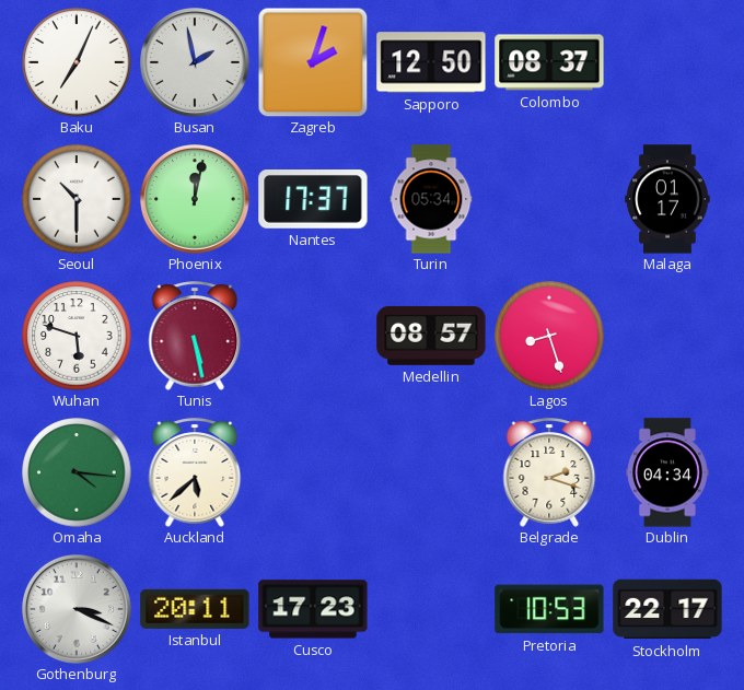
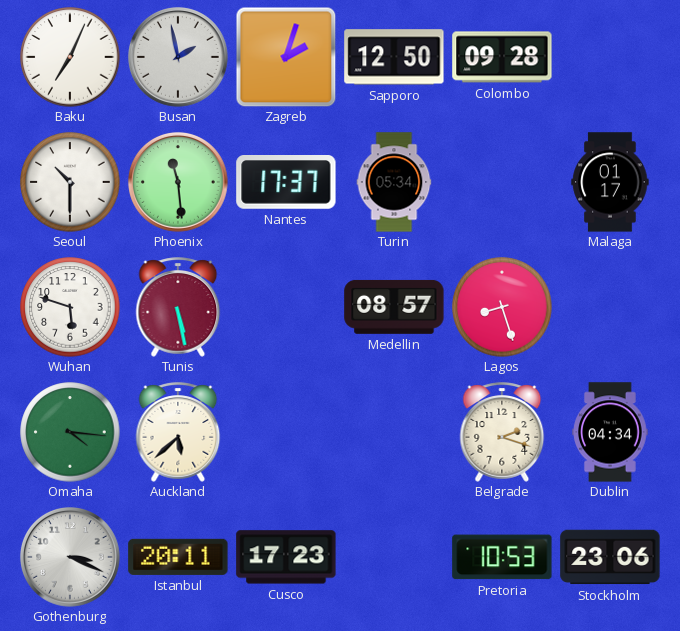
Colombo: 08:37 -> 09:28 (502, 57)
Phoenix: 12:02 -> 11:29 (178, 182)
Stockholm: 22:17 -> 23:06 (610, 557)
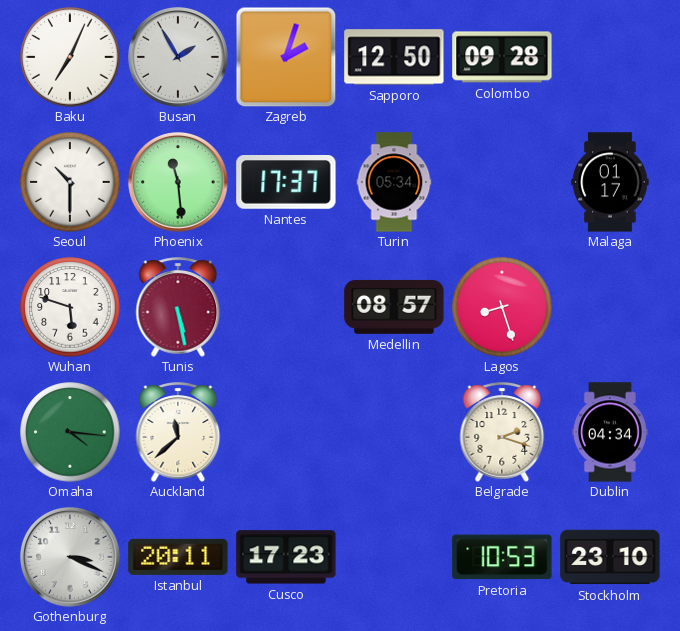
Busan: 1:58 -> 1:55 (178, 57)
Auckland: 5:38 -> 11:38 (178, 432)
Stockholm: 23:06 -> 23:10 (610, 557)
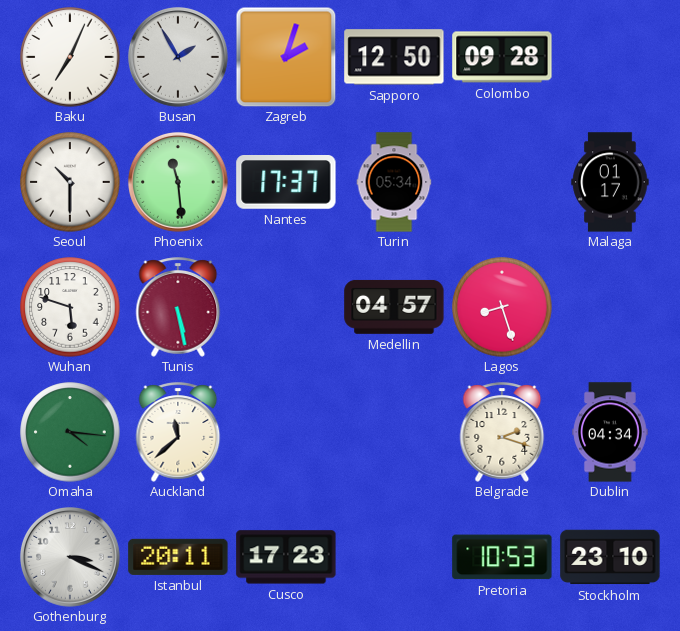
Medellin: 08:57 -> 04:57 (394, 307)
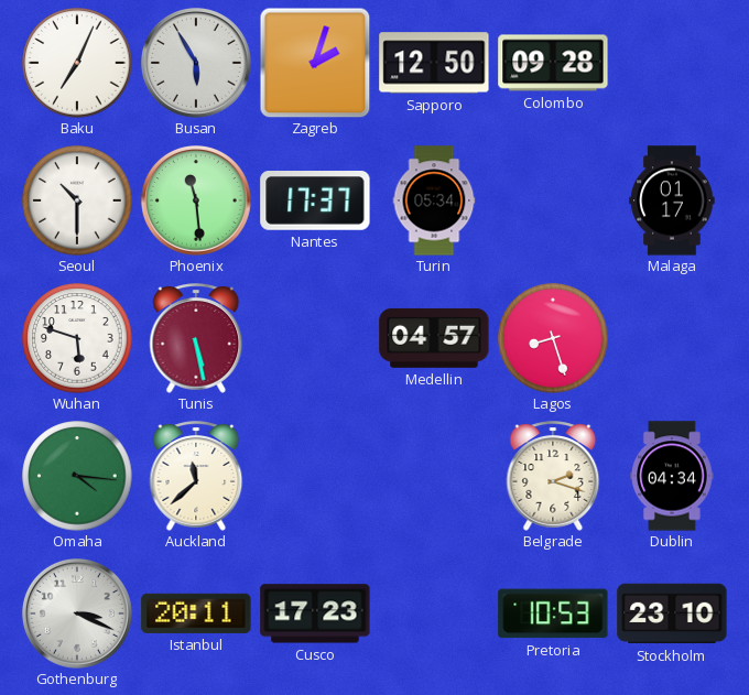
Busan: 1:55 -> 5:55 (196, 63)
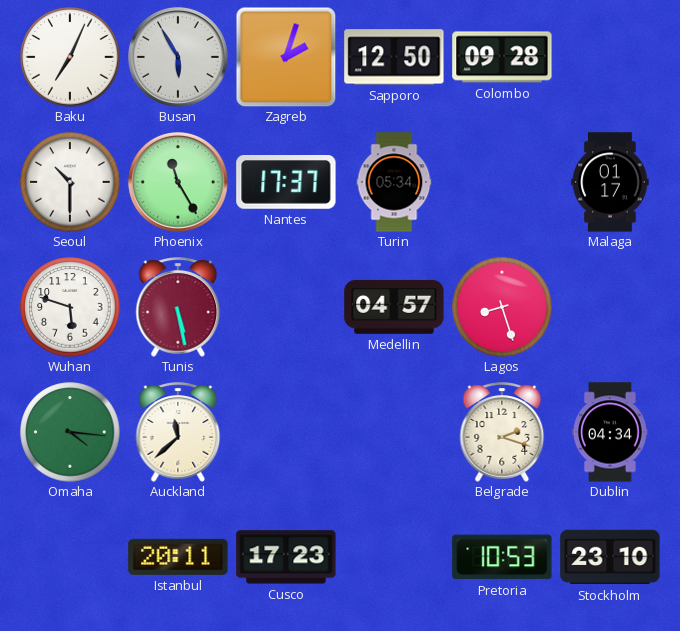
Phoenix: 11:29 -> 11:25 (178, 182)
Gothenburg: 3:19 -> none (77, 613)
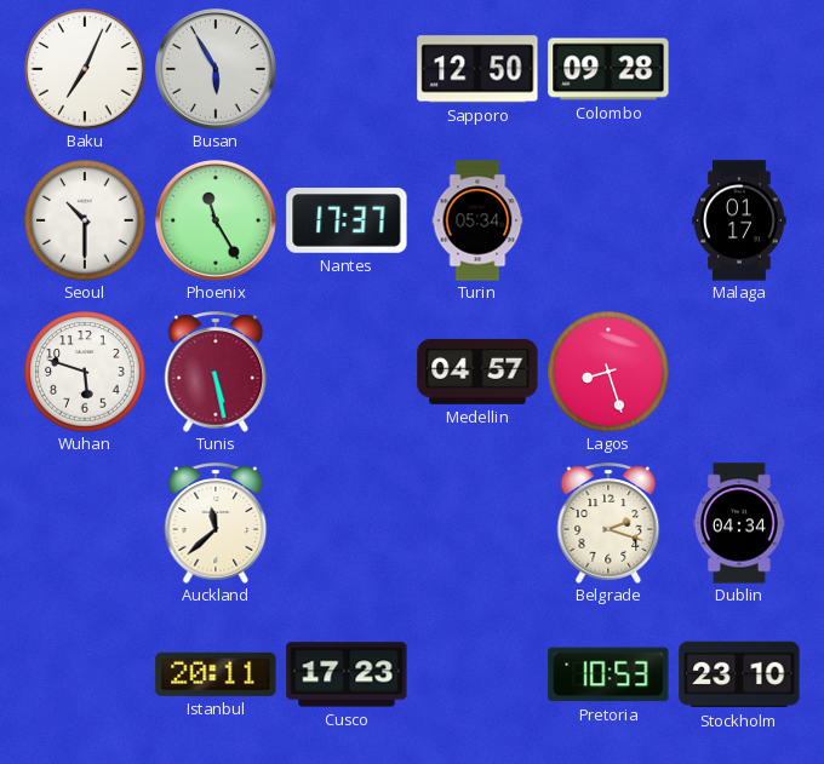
Zagreb: 2:03 -> none (286, 57)
Omaha: 4:16 -> none (70, 432)
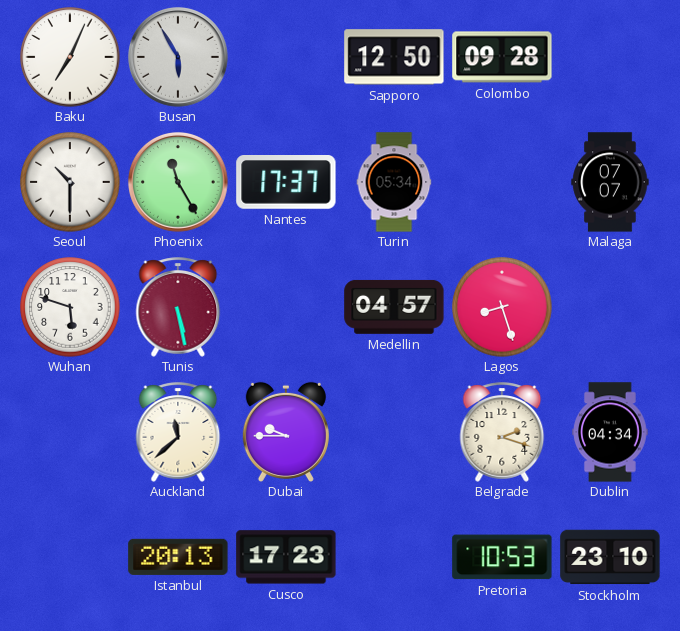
Malaga: 01:17 -> 07:07 (610, 182)
Dubai: none -> 9:45 (286, 431)
Istanbul: 20:11 -> 20:13 (178, 557)
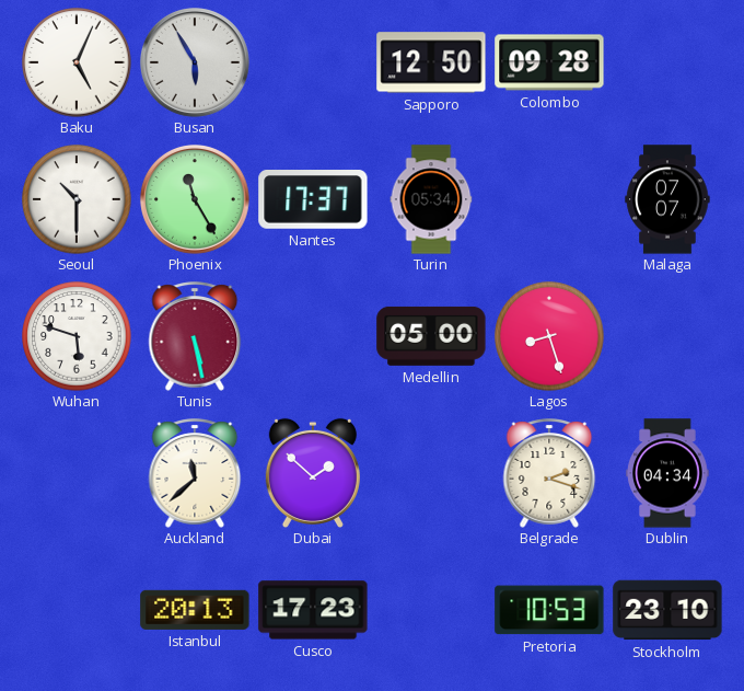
Baku: 7:04 -> 5:04 (77, 62)
Medellin: 04:57 -> 05:00 (431, 336)
Dubai: 9:45 -> 1:52 (313, 472)
